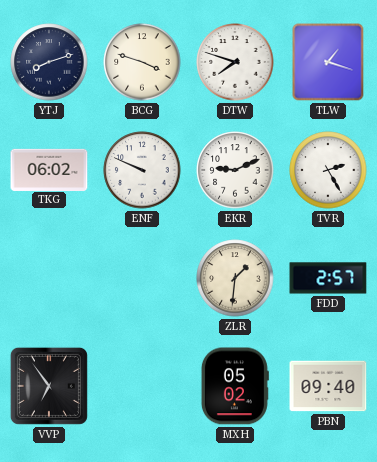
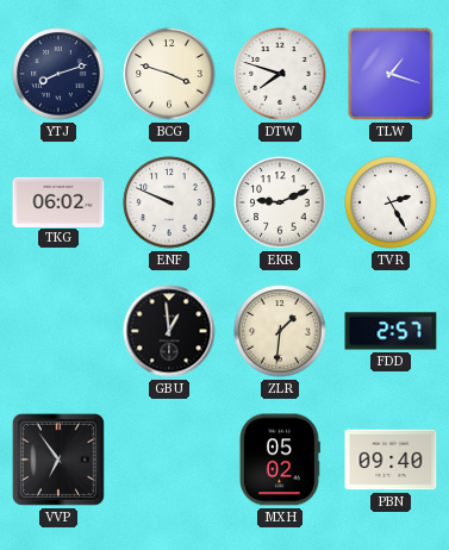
GBU: none -> 12:59 (169, 331)
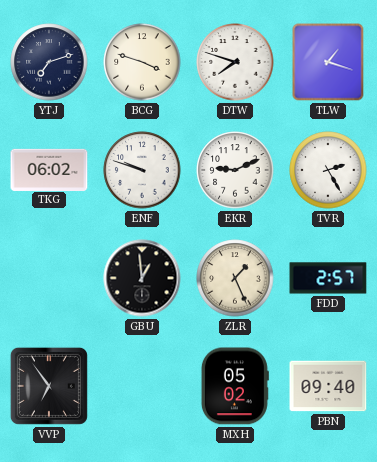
YTJ: 8:12 -> 7:12 (49, 62)
ENF: 9:49 -> 9:48 (142, 170)
ZLR: 1:31 -> 1:26 (235, 278)
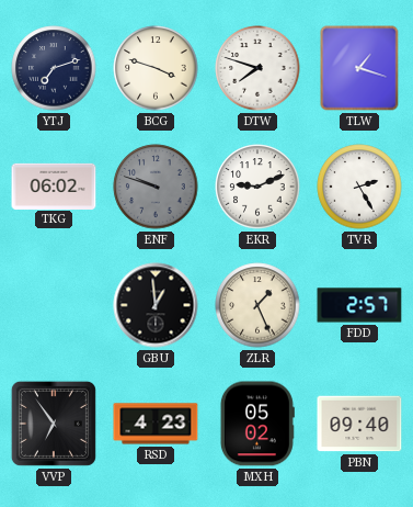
ENF dial: white -> grey (156, 187)
RSD: none -> 4:23 (156, 424)
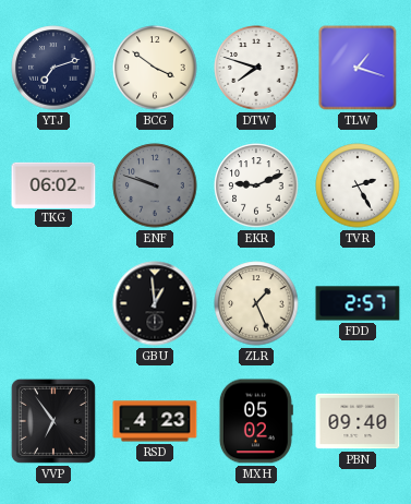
BCG: 3:48 -> 3:51 (155, 68)
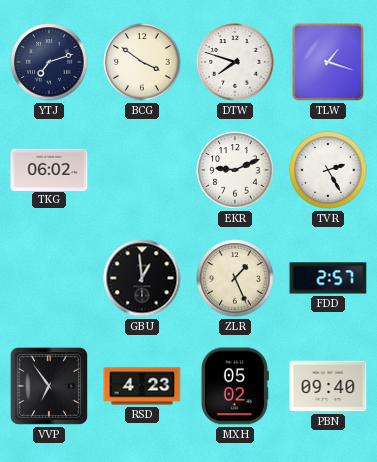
ENF: 9:48 -> none (155, 185)
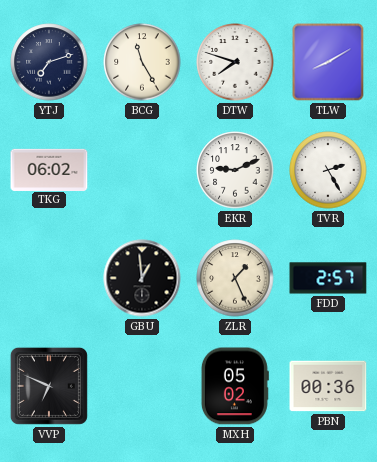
BCG: 3:51 -> 11:25 (142, 62)
TLW: 1:18 -> 8:10 (328, 62)
VVP: 6:54 -> 6:49 (49, 386)
RSD: 4:23 -> none (142, 386)
PBN: 09:40 -> 00:36 (328, 386)
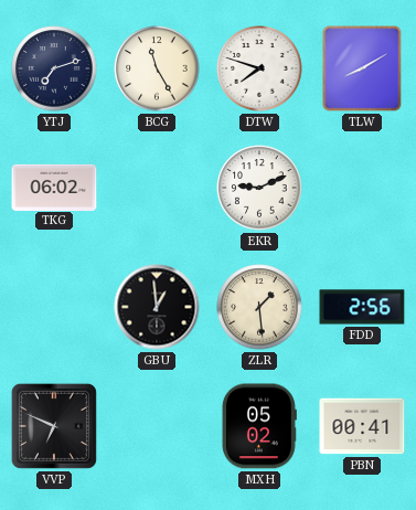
TVR: 2:25 -> none (328, 170)
ZLR: 1:26 -> 1:29 (259, 307)
FDD: 2:57 -> 2:56 (362, 307)
PBN: 00:36 -> 00:41 (362, 426)
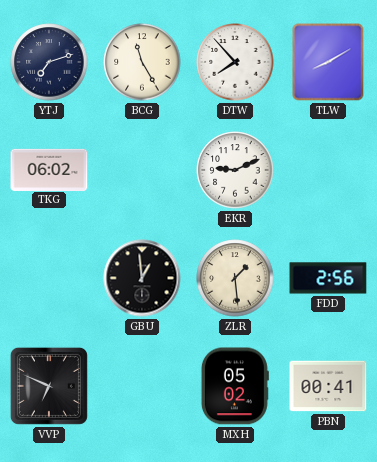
DTW: 7:48 -> 7:53 (235, 62)
